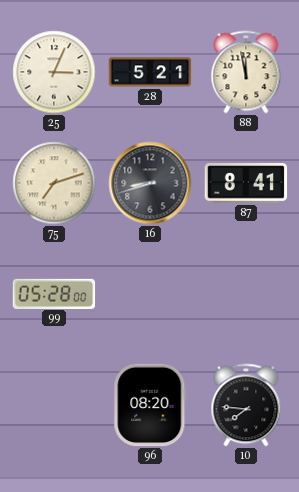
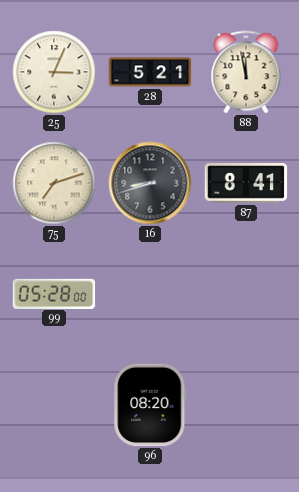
10: 7:46 -> none (246, 405)
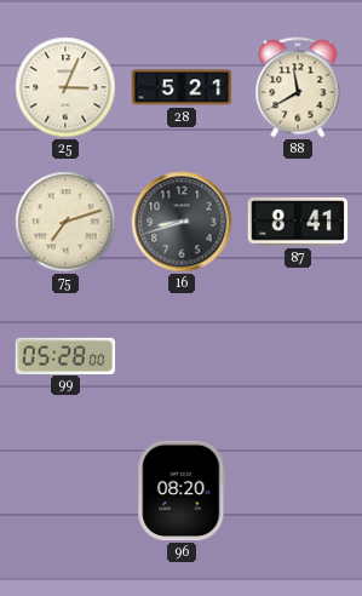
88: 11:58 -> 11:40 (298, 87)
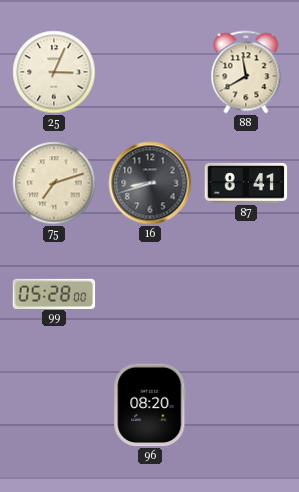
28: 5:21 -> none (182, 87)
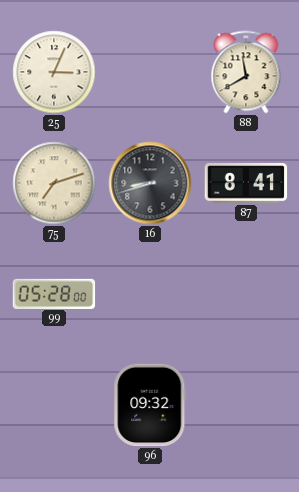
96: 08:20 -> 09:32 (150, 405)
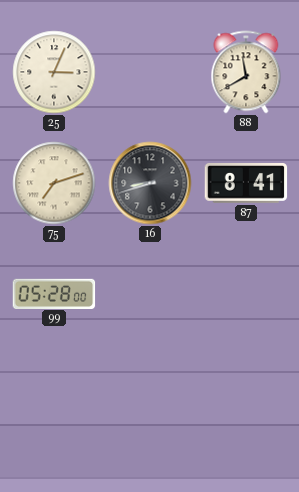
96: 09:32 -> none (150, 405)
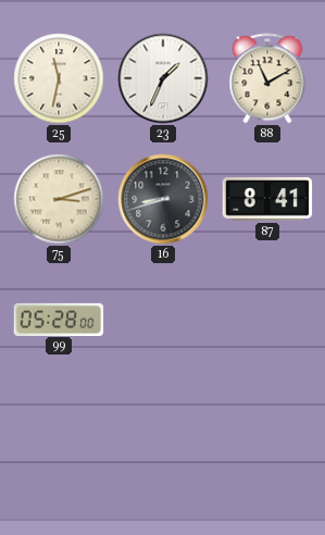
25: 3:04 -> 11:32 (59, 78)
23: none -> 1:34 (163, 78)
88: 11:40 -> 11:10 (267, 78)
75: 7:12 -> 3:12 (59, 199)
